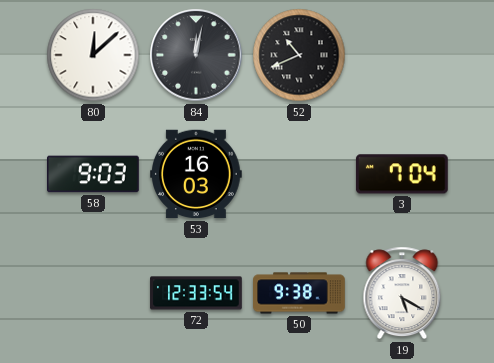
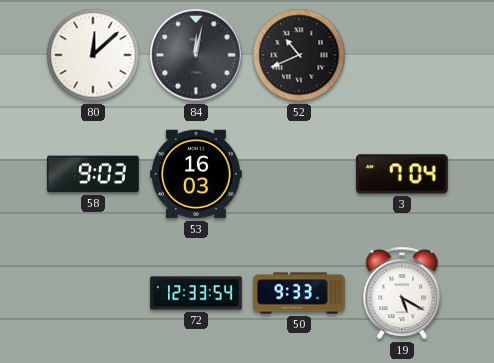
50: 9:38 -> 9:33 (299, 293)
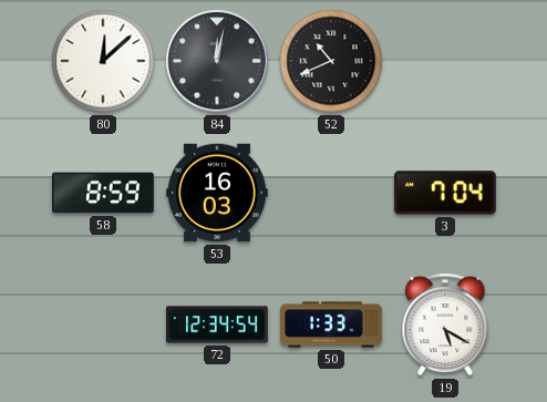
58: 9:03 -> 8:59 (104, 193)
72: 12:33 -> 12:34 (217, 324)
50: 9:33 -> 1:33 (331, 324)
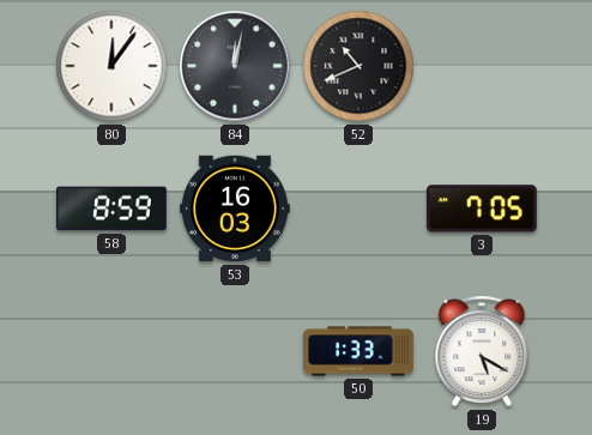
80: 12:08 -> 12:06 (111, 66)
3: 7:04 -> 7:05 (482, 209)
72: 12:34 -> none (217, 324)
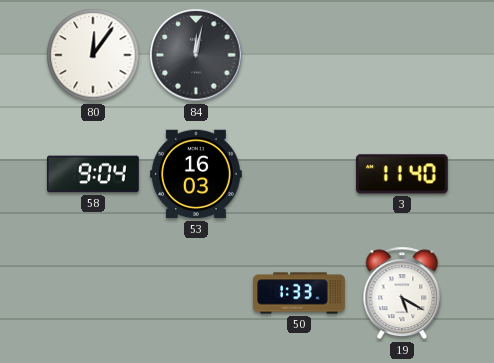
52: 10:41 -> none (358, 66)
58: 8:59 -> 9:04 (94, 174)
3: 7:05 -> 11:40 (402, 174)
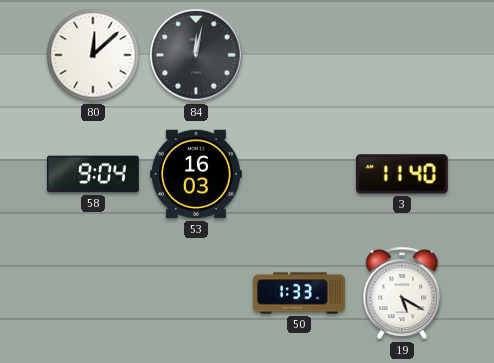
80: 12:06 -> 12:08 (93, 55)
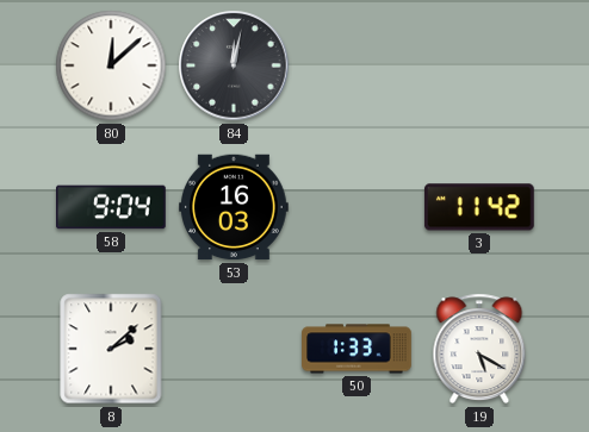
3: 11:40 -> 11:42 (479, 207)
8: none -> 2:08 (111, 349)
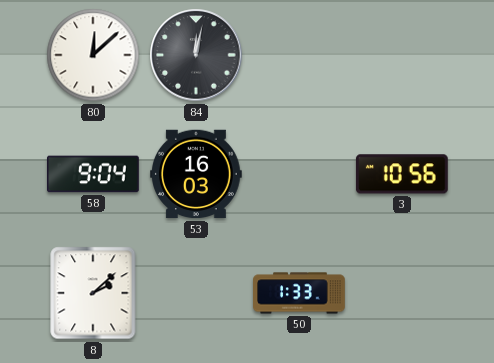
3: 11:42 -> 10:56 (402, 174)
19: 5:20 -> none (479, 349)
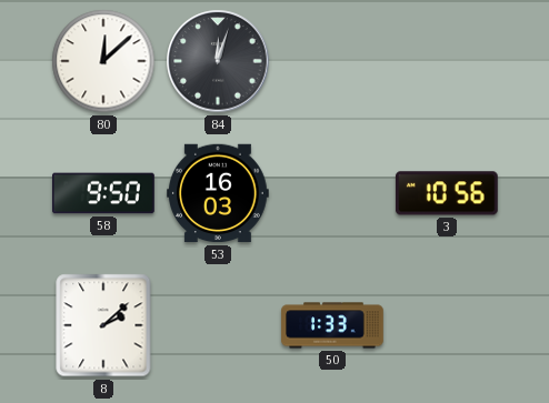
84: 12:02 -> 12:03 (218, 61)
58: 9:04 -> 9:50 (104, 193)
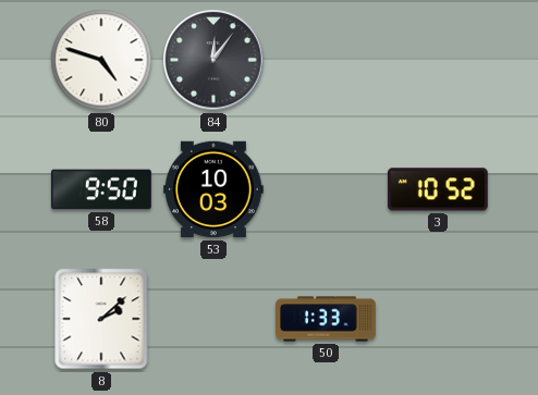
80: 12:08 -> 4:48 (101, 60)
84: 12:03 -> 12:06 (213, 60)
53: 16:03 -> 10:03 (215, 189)
3: 10:56 -> 10:52 (438, 189)
